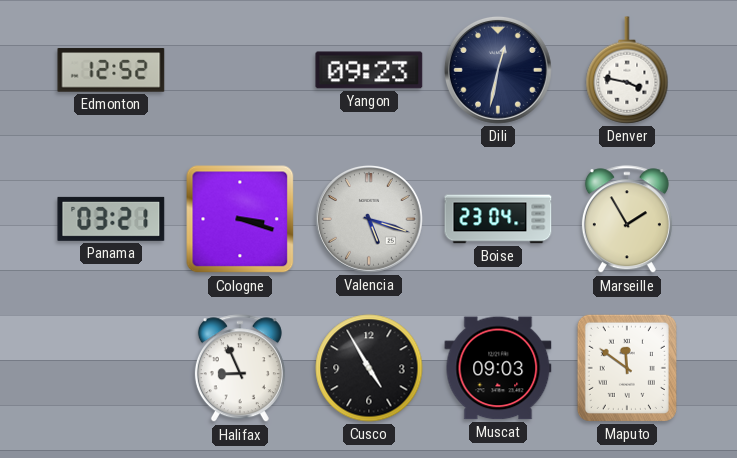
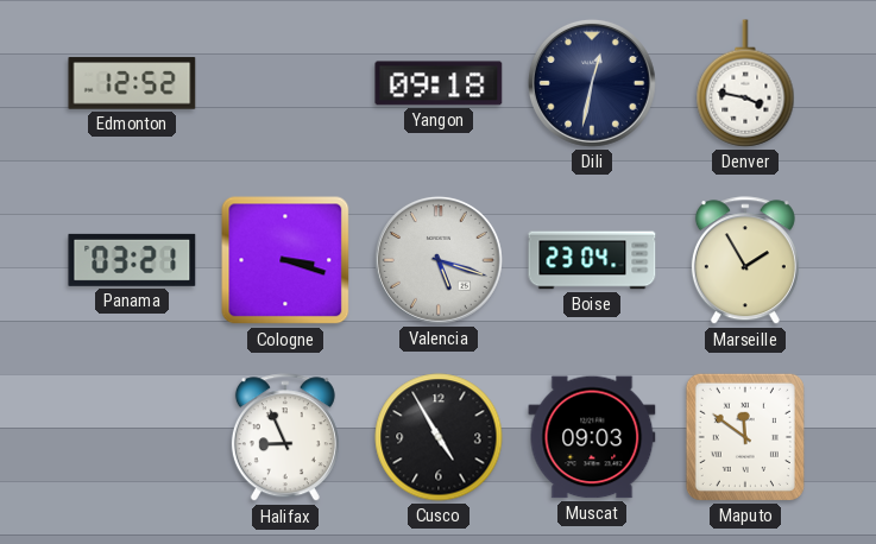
Yangon: 09:23 -> 09:18 (439, 83)
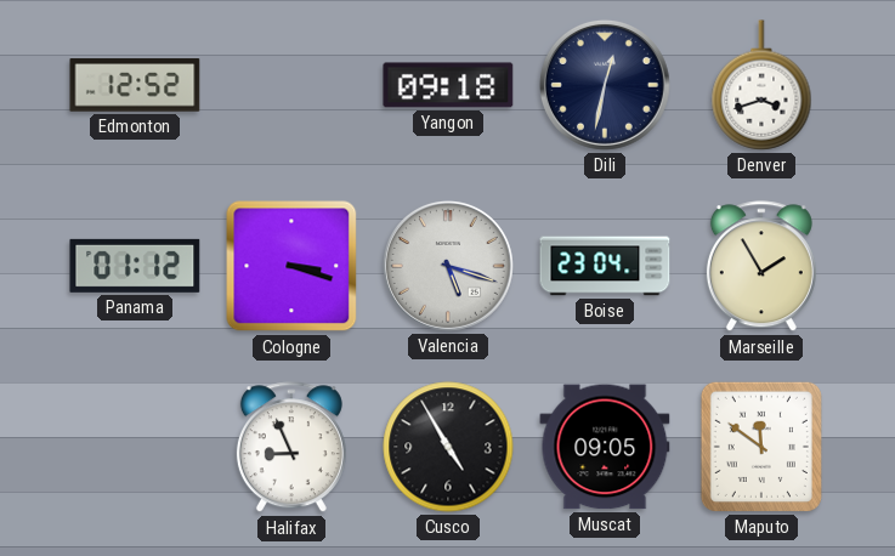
Denver: 3:47 -> 3:42 (761, 85)
Panama: 03:21 -> 01:12 (135, 266)
Muscat: 09:03 -> 09:05 (605, 447)
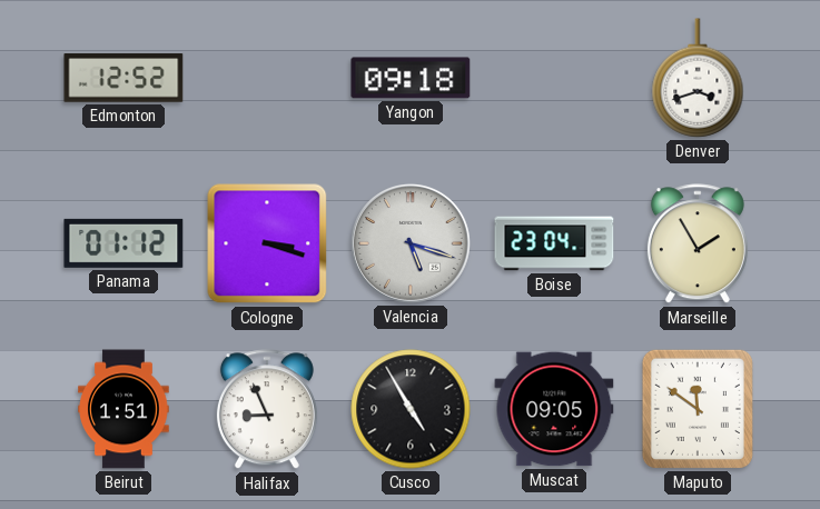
Dili: 12:32 -> none (605, 85)
Beirut: none -> 1:51 (124, 409)
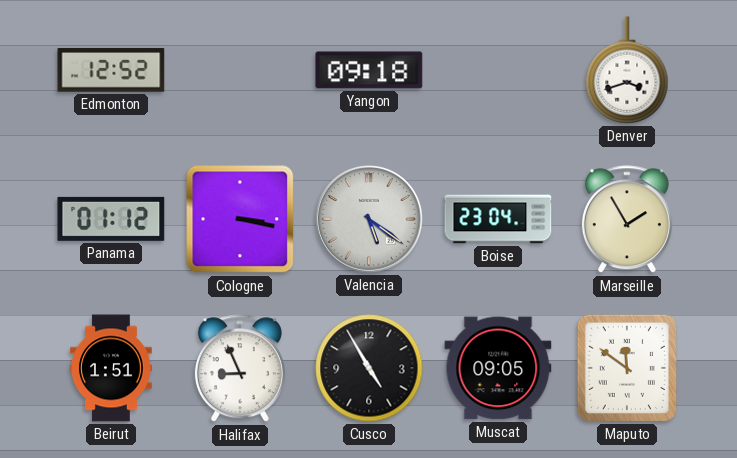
Cologne: 3:18 -> 3:17 (240, 219)
Valencia: 5:18 -> 5:21 (369, 219)
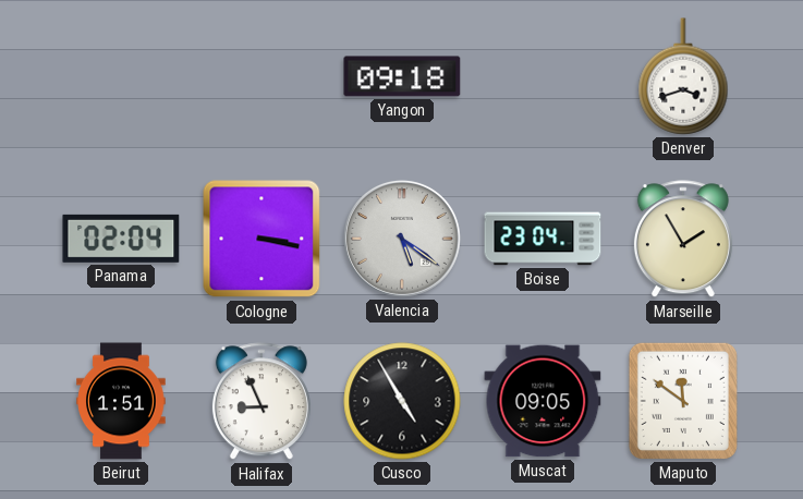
Edmonton: 12:52 -> none (111, 70)
Panama: 01:12 -> 02:04 (121, 239)
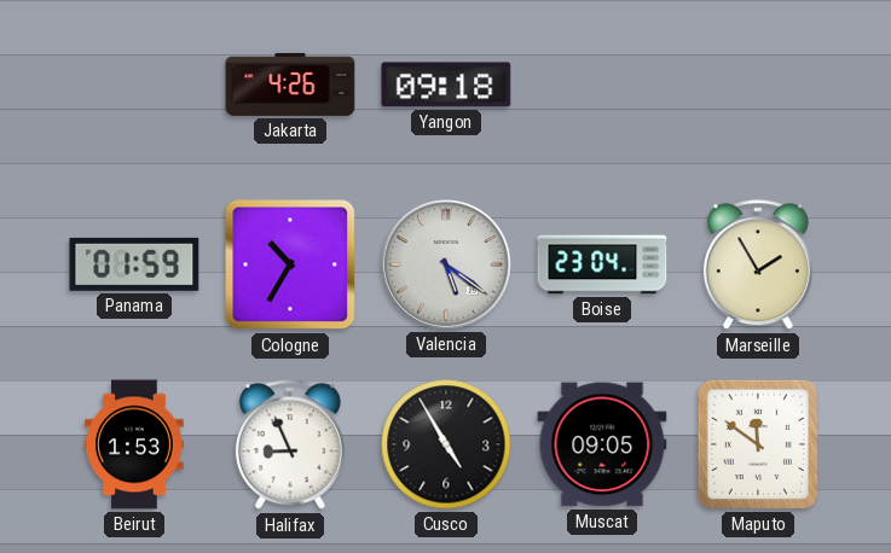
Jakarta: none -> 4:26 (290, 85)
Denver: 3:42 -> none (683, 76)
Panama: 02:04 -> 01:59 (134, 264)
Cologne: 3:17 -> 10:35 (290, 264)
Beirut: 1:51 -> 1:53 (134, 444)
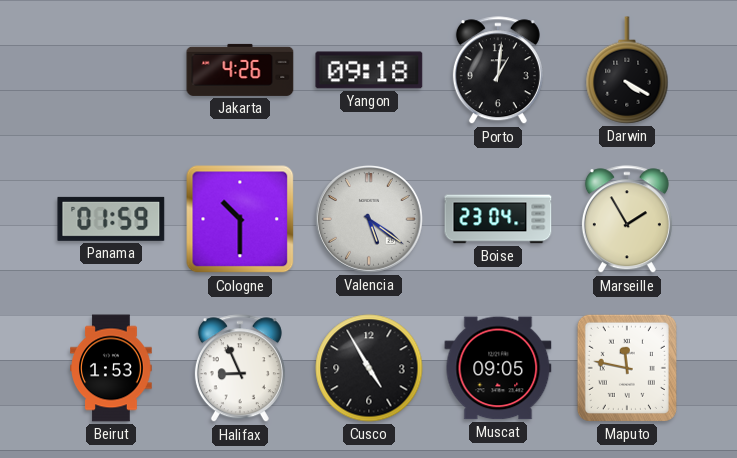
Porto: none -> 1:01 (498, 71)
Darwin: none -> 4:20 (627, 70)
Cologne: 10:35 -> 10:30 (240, 219)
Maputo: 11:51 -> 11:47 (627, 368)
